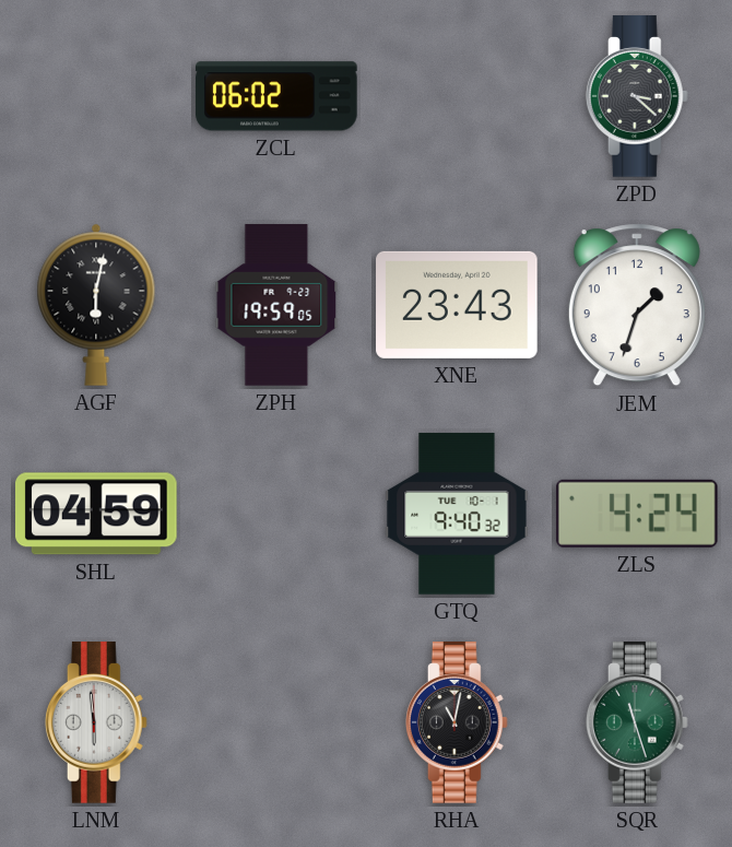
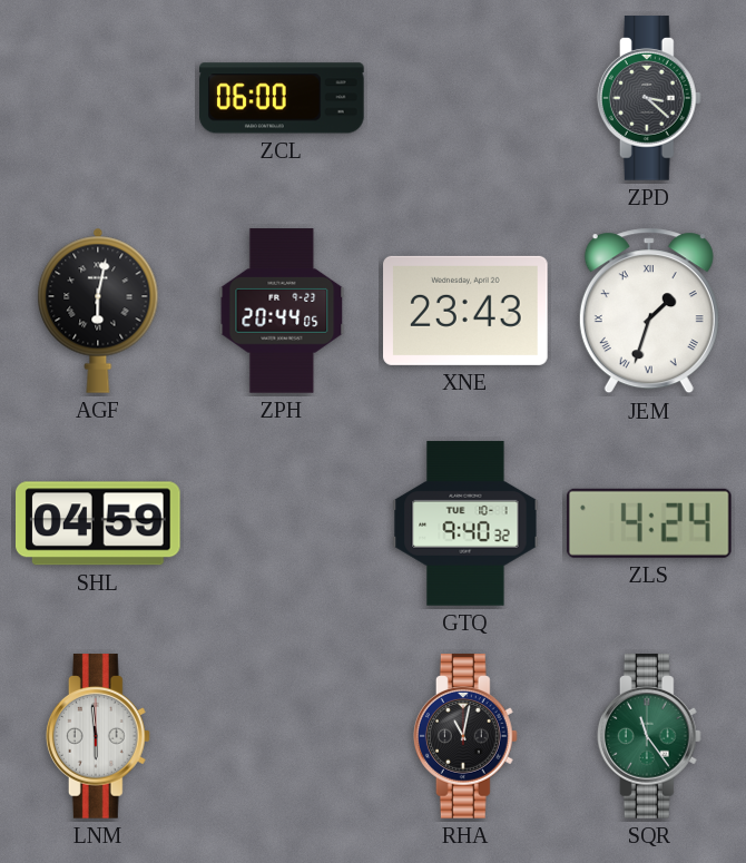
ZCL: 06:02 -> 06:00 (282, 98)
ZPH: 19:59 -> 20:44 (282, 311)
JEM numerals: Arabic -> Roman (649, 311)
SQR: 11:27 -> 11:24 (649, 736)
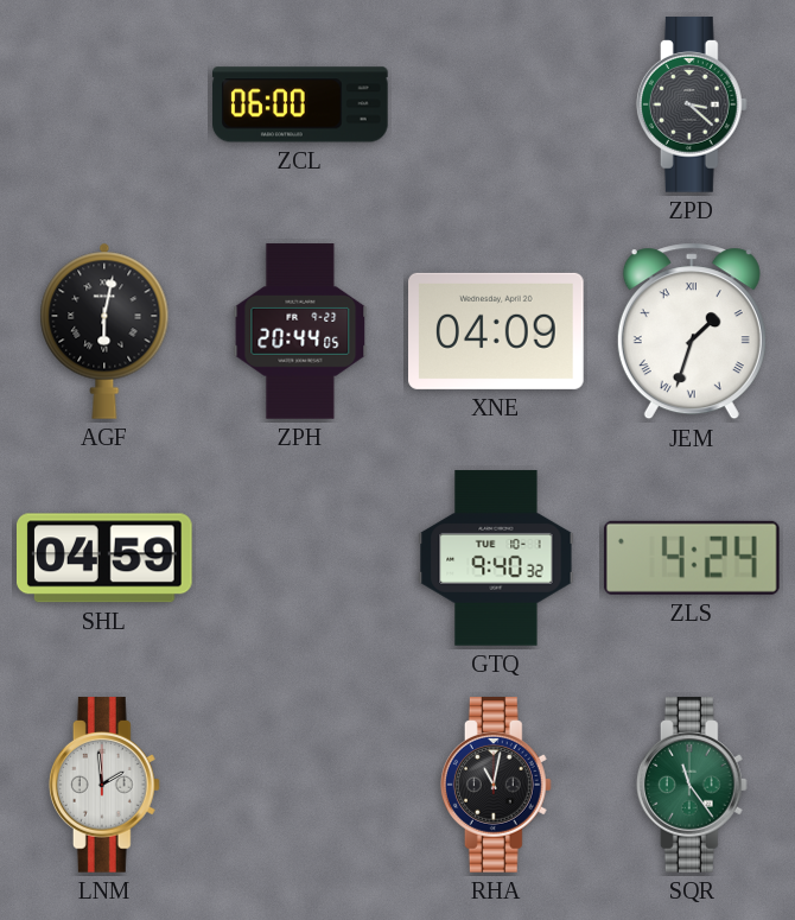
XNE: 23:43 -> 04:09 (496, 331)
LNM: 5:59 -> 1:59 (104, 785)
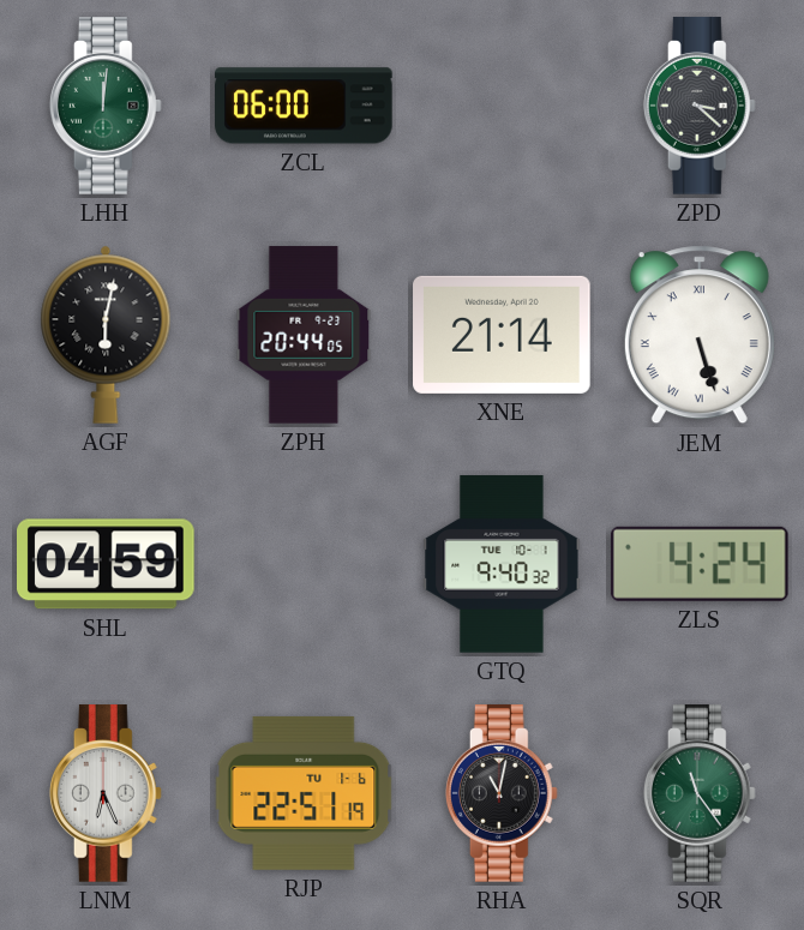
LHH: none -> 12:01 (106, 106)
XNE: 04:09 -> 21:14 (502, 335)
JEM: 1:33 -> 5:27 (700, 335)
LNM: 1:59 -> 6:26 (106, 793)
RJP: none -> 22:51 (304, 793)
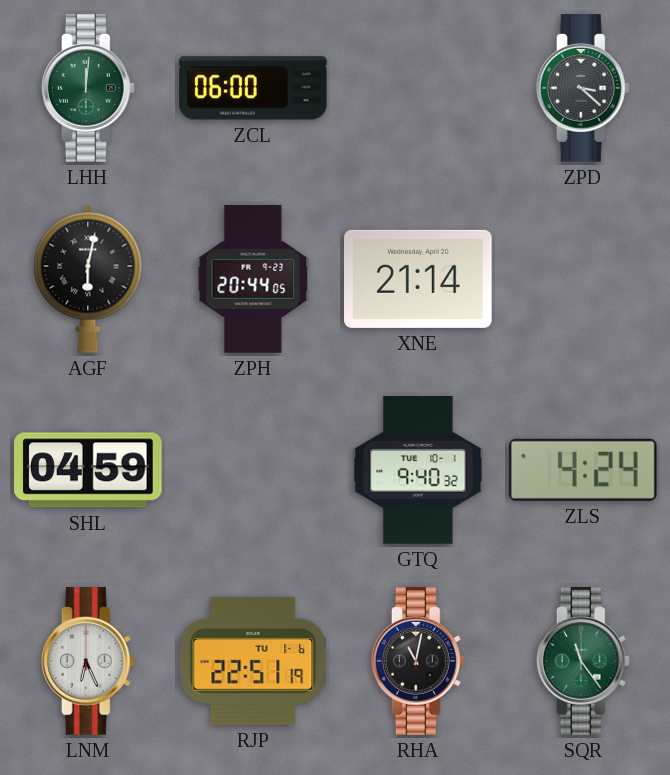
JEM: 5:27 -> none (700, 335)
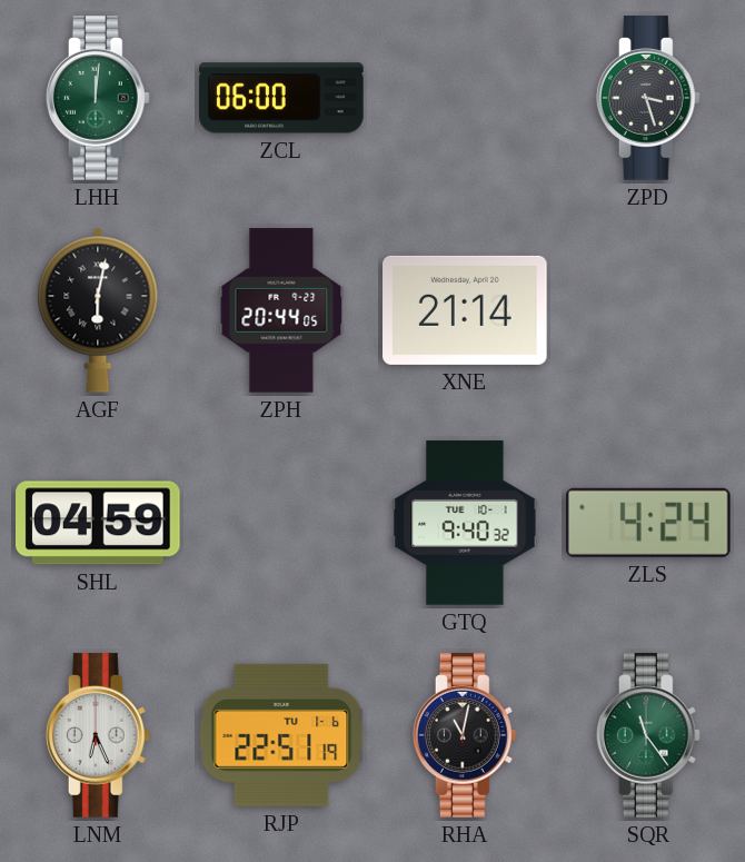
ZPD: 3:22 -> 3:27 (648, 98)
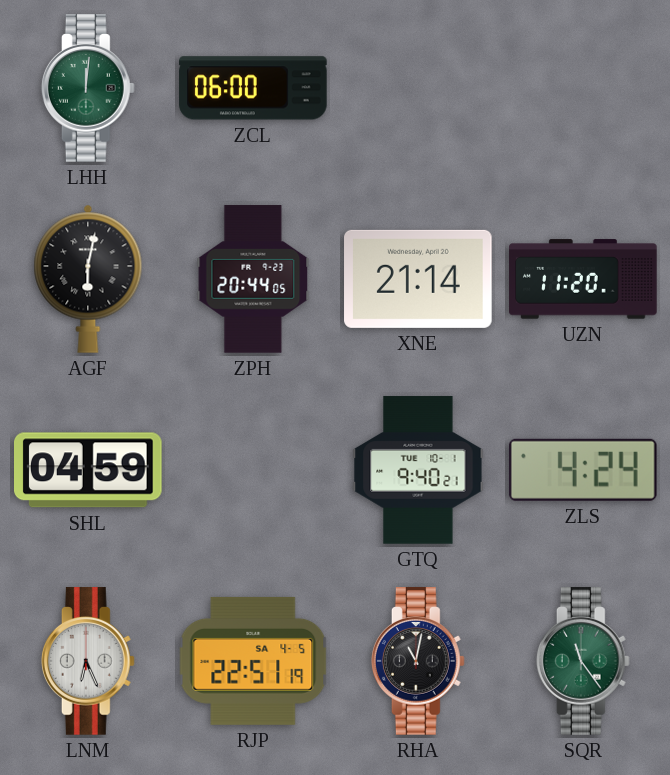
ZPD: 3:27 -> none (648, 98)
UZN: none -> 11:20 (583, 279)
GTQ: 9:40:32 -> 9:40:21 (418, 470)
RJP date: TU 1-6 -> SA 4-5 (253, 661)
